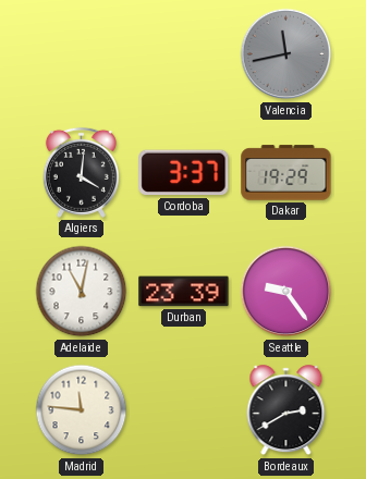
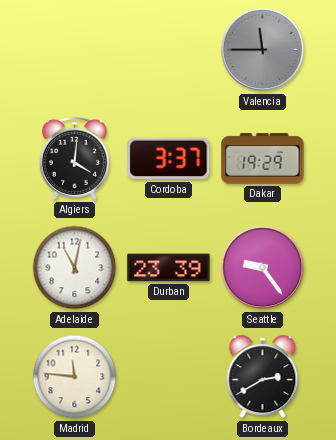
Valencia: 11:43 -> 11:45 (263, 50)
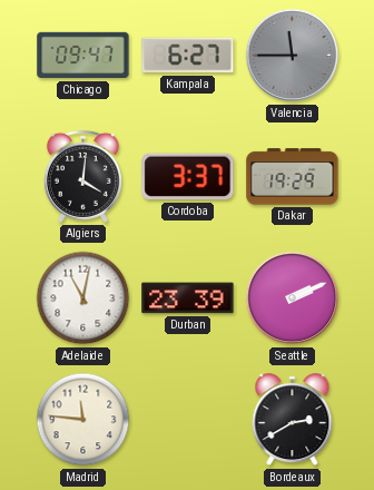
Chicago: none -> 09:47 (83, 56)
Kampala: none -> 6:27 (188, 56)
Seattle: 9:24 -> 2:11 (293, 298)
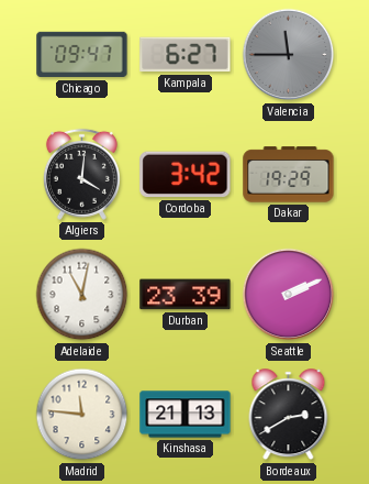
Cordoba: 3:37 -> 3:42 (186, 175)
Kinshasa: none -> 21:13 (186, 415)
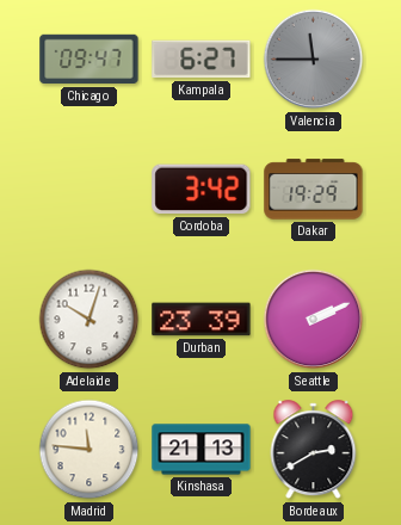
Algiers: 4:01 -> none (81, 174)
Adelaide: 11:02 -> 10:03 (90, 320)
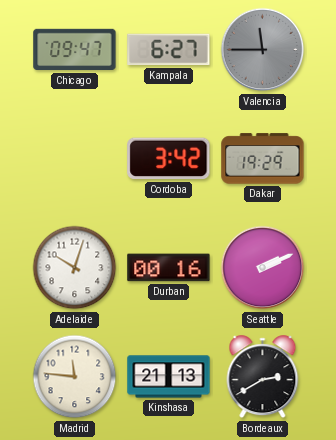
Durban: 23:39 -> 00:16 (169, 268)
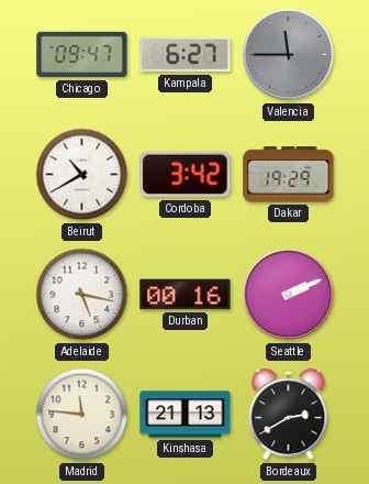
Beirut: none -> 10:40 (82, 175)
Adelaide: 10:03 -> 5:17 (82, 295)
